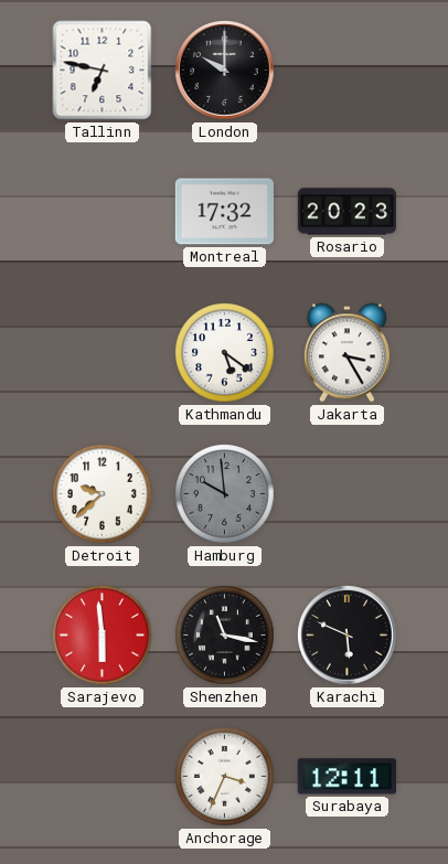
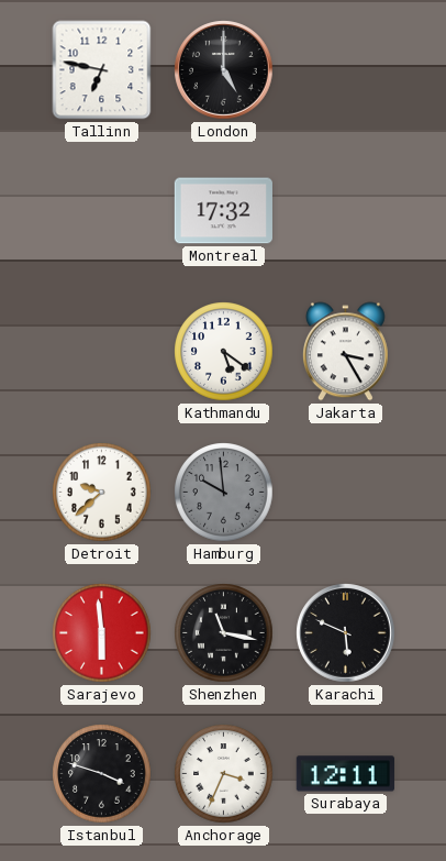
London: 10:00 -> 5:00 (224, 70)
Rosario: 20:23 -> none (346, 212)
Istanbul: none -> 3:48 (102, 774)
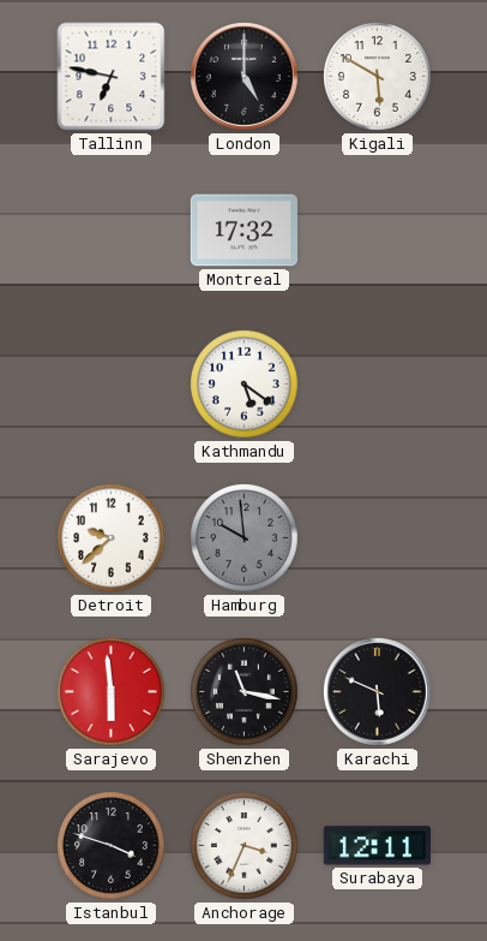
Kigali: none -> 5:50 (378, 77)
Jakarta: 3:25 -> none (345, 352)
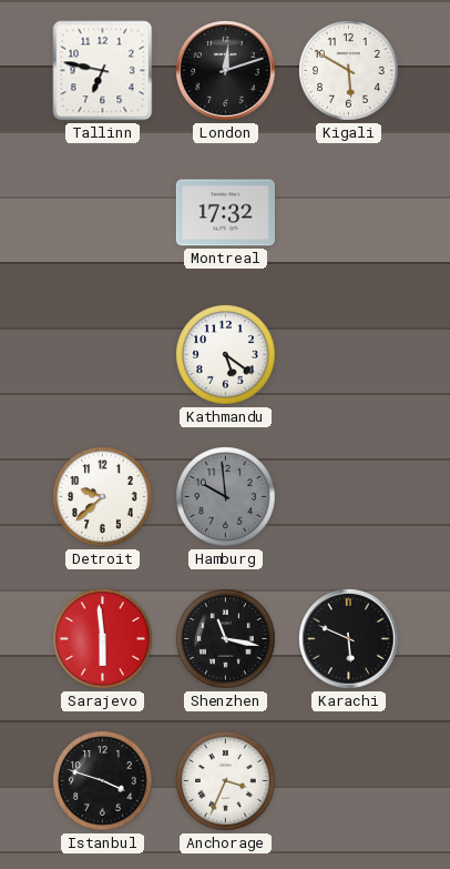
London: 5:00 -> 12:12 (226, 71)
Surabaya: 12:11 -> none (377, 846)
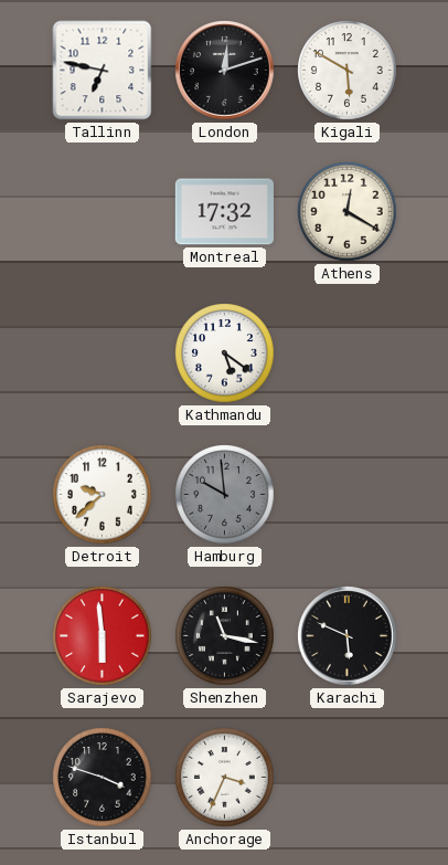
Athens: none -> 12:20 (348, 212)
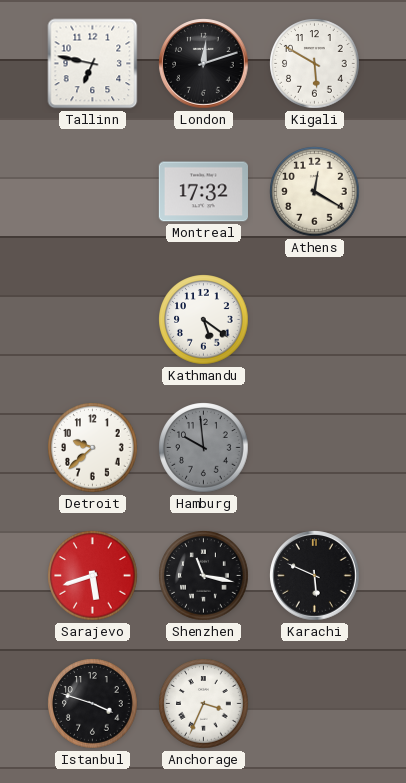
Sarajevo: 5:59 -> 5:42 (93, 576)
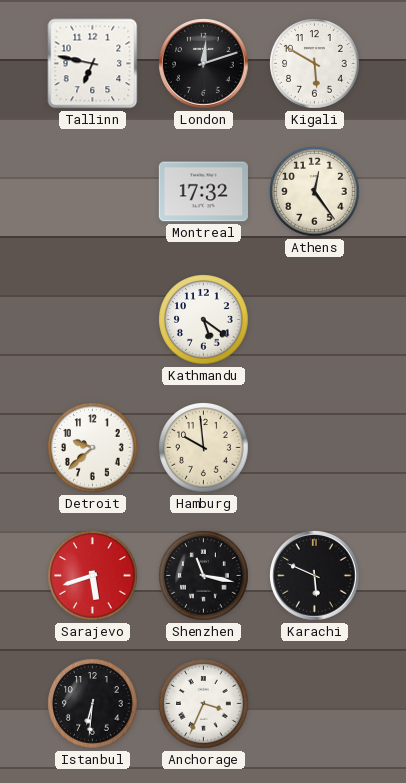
Athens: 12:20 -> 12:24 (315, 192)
Hamburg dial: grey -> cream (204, 448)
Istanbul: 3:48 -> 6:31 (93, 704)
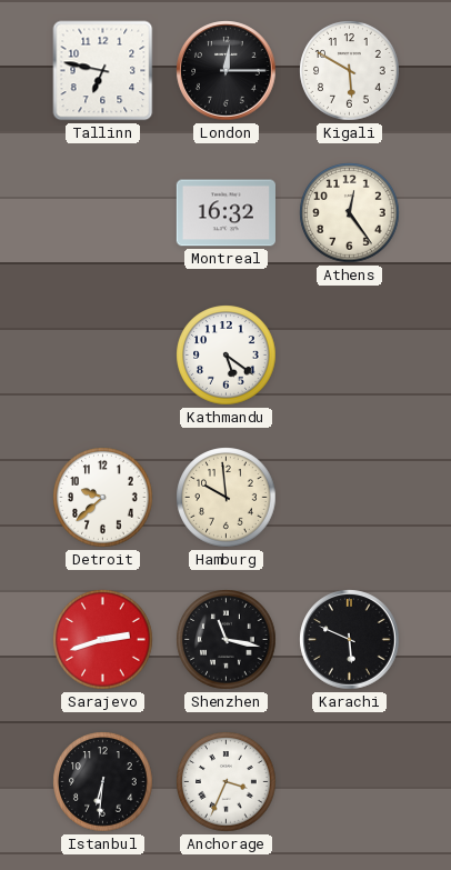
London: 12:12 -> 12:15 (227, 71)
Montreal: 17:32 -> 16:32 (225, 213)
Sarajevo: 5:42 -> 2:42 (103, 640)
